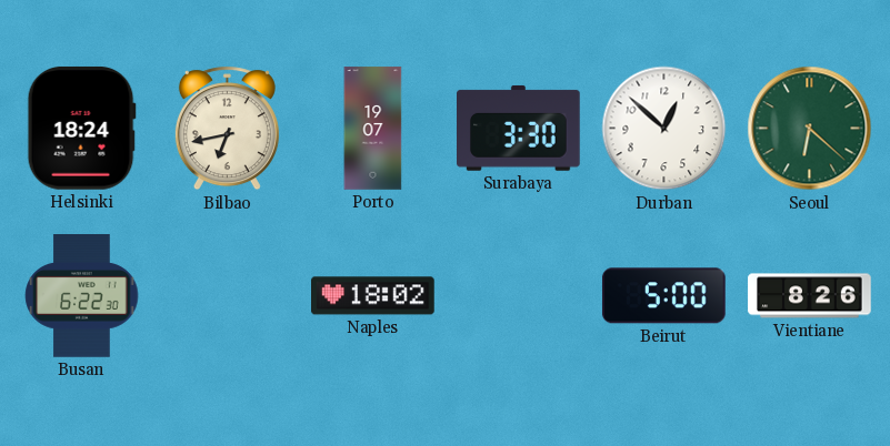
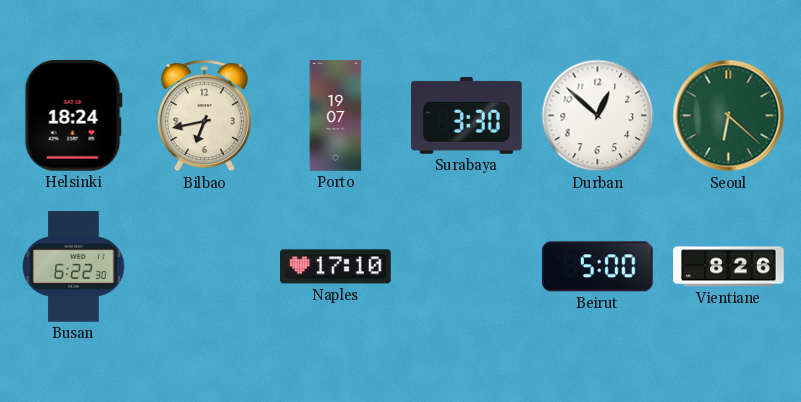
Naples: 18:02 -> 17:10 (336, 267)
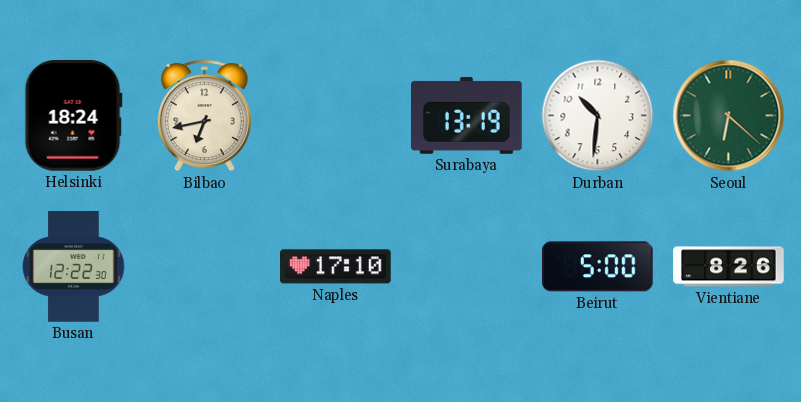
Porto: 19:07 -> none (336, 116)
Surabaya: 3:30 -> 13:19 (467, 115)
Durban: 12:52 -> 10:31 (598, 116)
Busan: 6:22 -> 12:22 (74, 267)
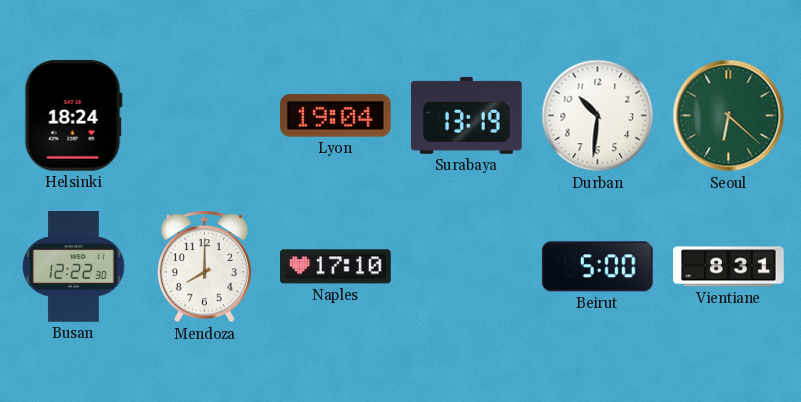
Bilbao: 6:43 -> none (204, 116)
Lyon: none -> 19:04 (336, 116)
Mendoza: none -> 8:00 (204, 267)
Vientiane: 8:26 -> 8:31 (729, 267)
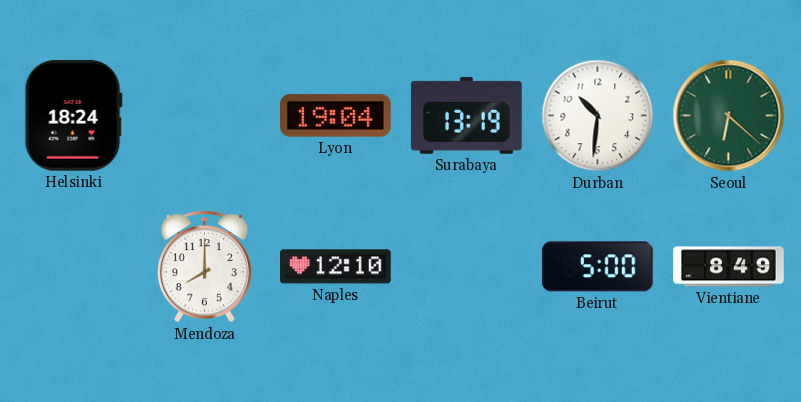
Busan: 12:22 -> none (74, 267)
Naples: 17:10 -> 12:10 (336, 267)
Vientiane: 8:31 -> 8:49 (729, 267)
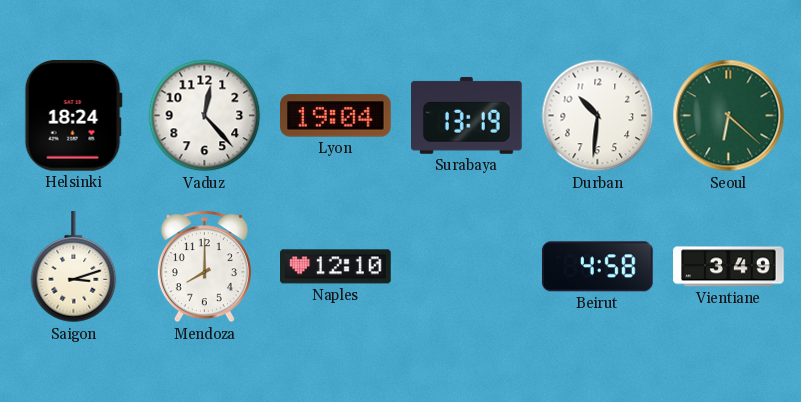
Vaduz: none -> 12:23 (205, 116)
Saigon: none -> 3:12 (74, 267)
Beirut: 5:00 -> 4:58 (597, 267)
Vientiane: 8:49 -> 3:49 (729, 267)
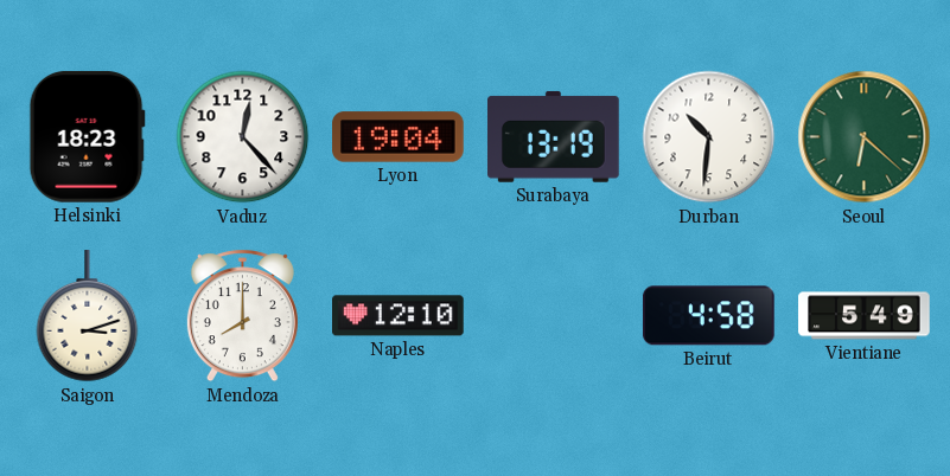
Helsinki: 18:24 -> 18:23 (87, 136)
Vientiane: 3:49 -> 5:49 (865, 316)
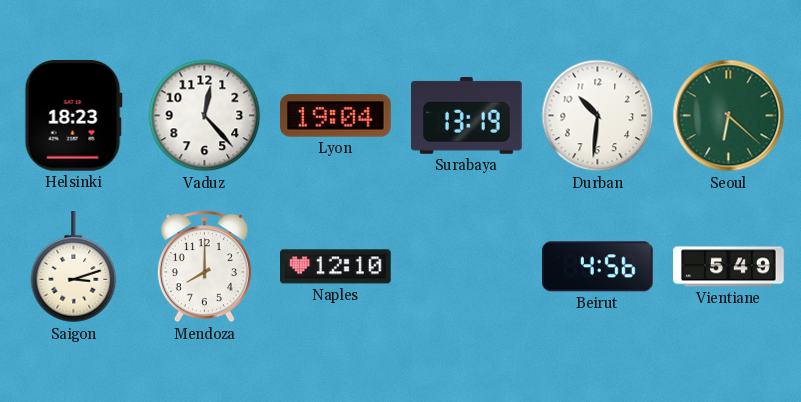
Beirut: 4:58 -> 4:56 (597, 267)
